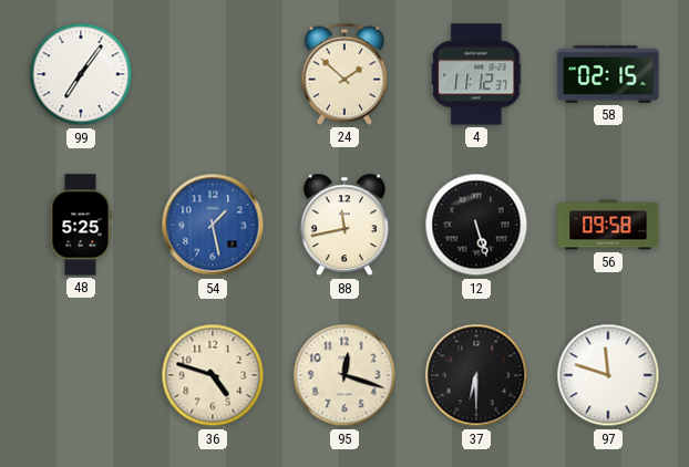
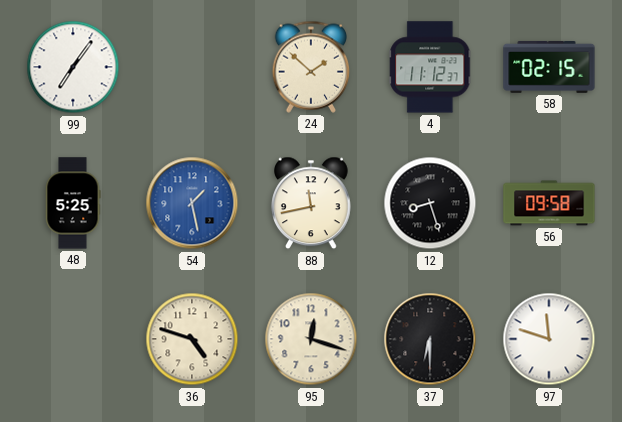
12: 5:27 -> 8:27 (430, 203)
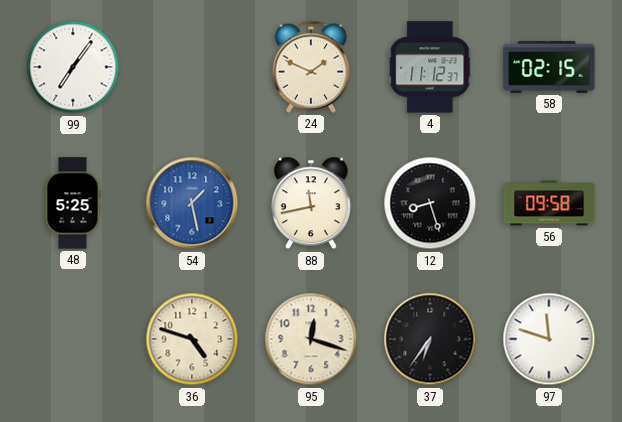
24: 1:52 -> 1:49 (310, 67)
37: 6:30 -> 6:36 (430, 339)
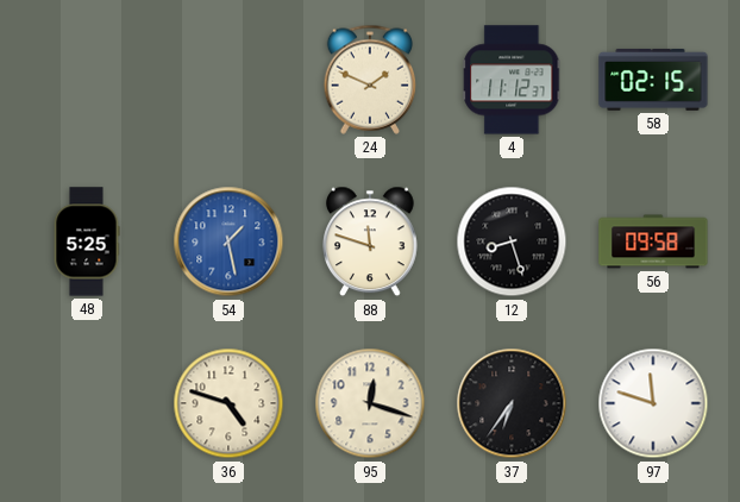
99: 7:06 -> none (73, 67)
88: 11:43 -> 11:48 (371, 241)
